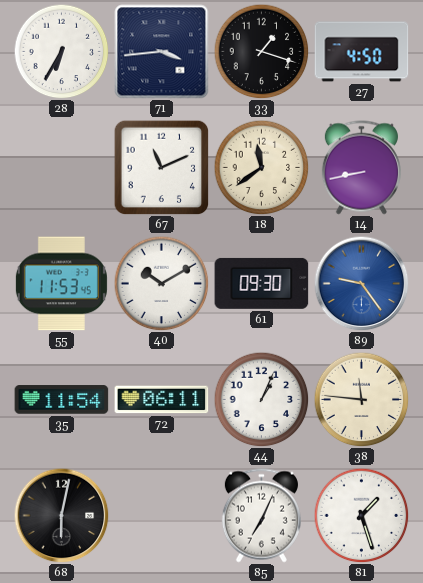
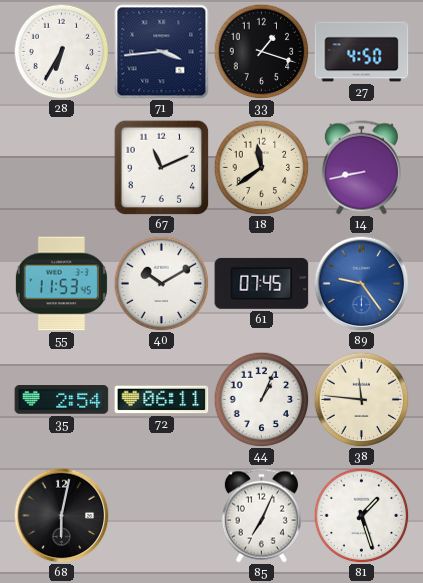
61: 09:30 -> 07:45 (262, 283)
35: 11:54 -> 2:54 (62, 400)
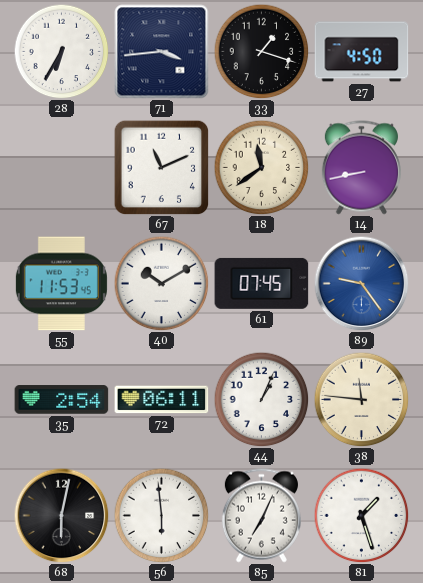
56: none -> 5:59 (161, 515)
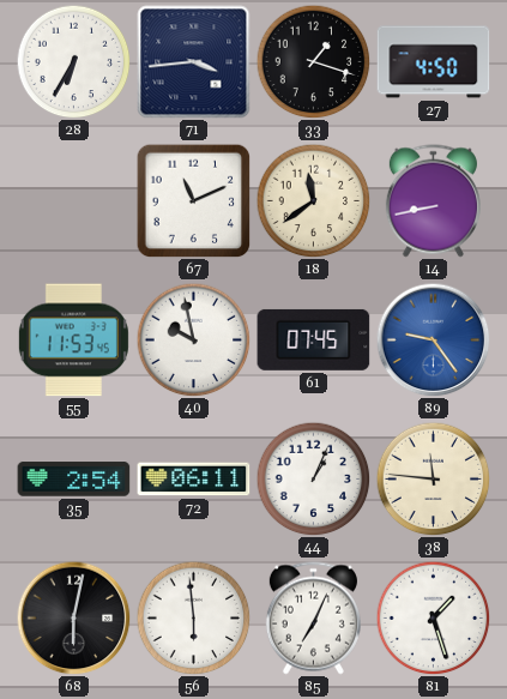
40: 10:10 -> 9:58 (193, 339)
